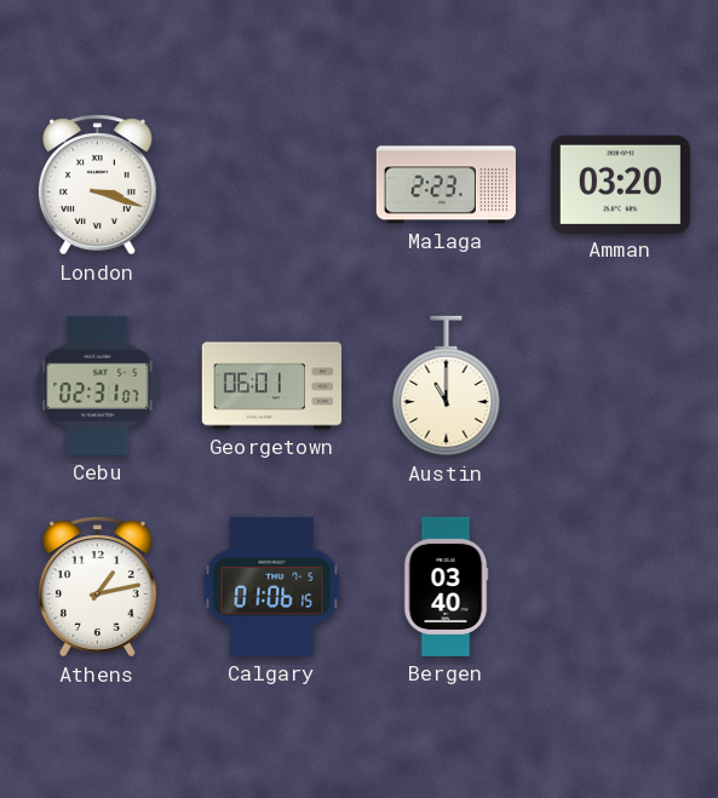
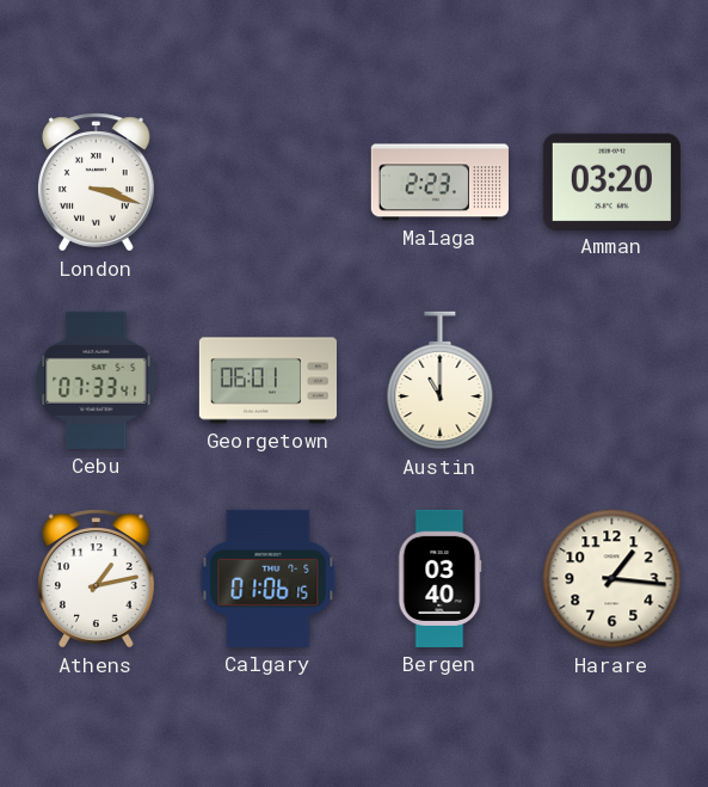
Cebu: 02:31 -> 07:33 (97, 380)
Harare: none -> 1:16 (612, 579)
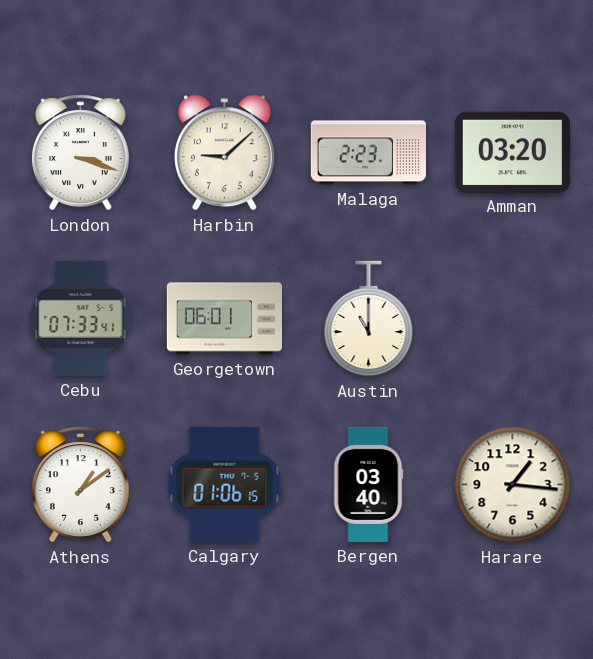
Harbin: none -> 9:08 (224, 153)
Athens: 1:13 -> 1:09 (80, 485)
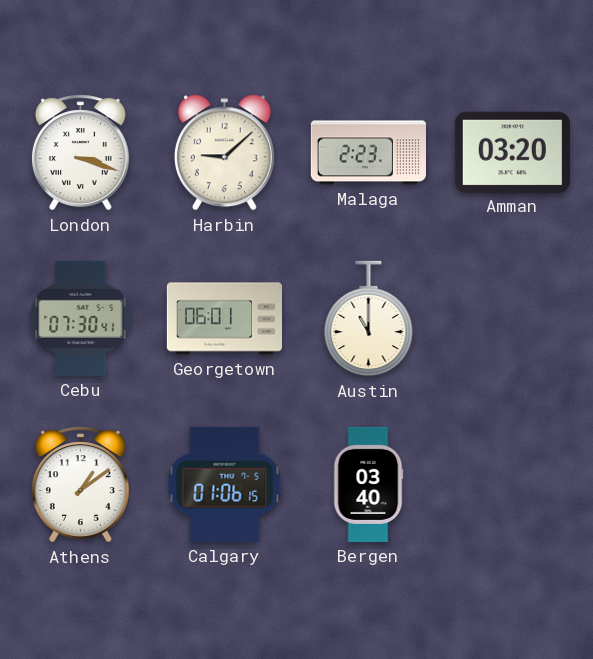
Cebu: 07:33 -> 07:30 (81, 318)
Harare: 1:16 -> none (513, 485)
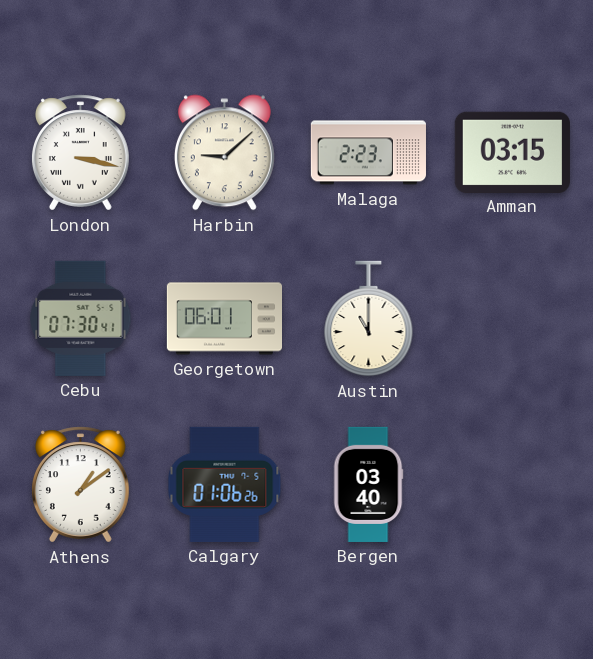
London: 3:18 -> 3:17 (80, 153)
Amman: 03:20 -> 03:15 (512, 152)
Calgary: 01:06:15 -> 01:06:26 (225, 484)
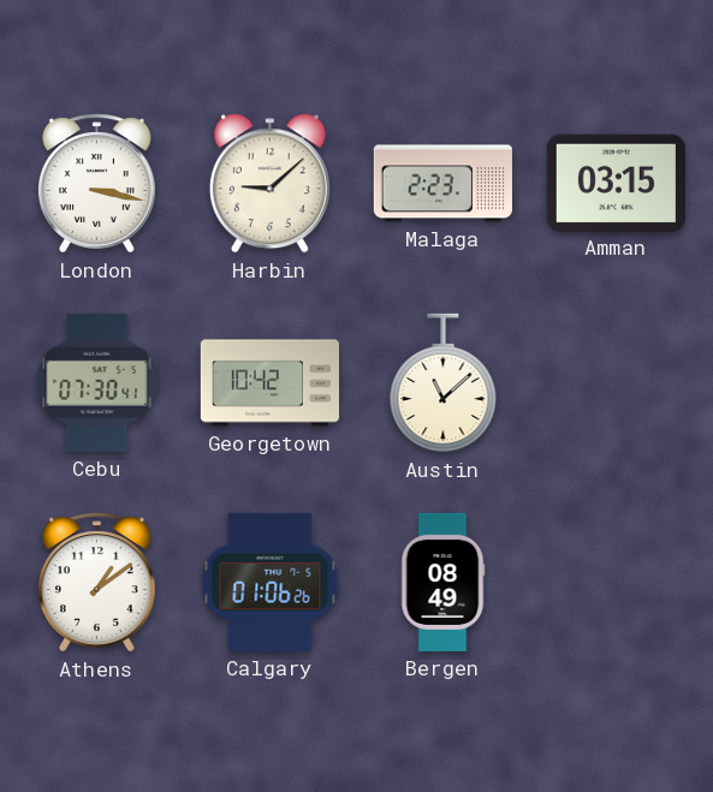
Georgetown: 06:01 -> 10:42 (269, 383)
Austin: 11:00 -> 11:08 (444, 383)
Bergen: 03:40 -> 08:49 (442, 582)
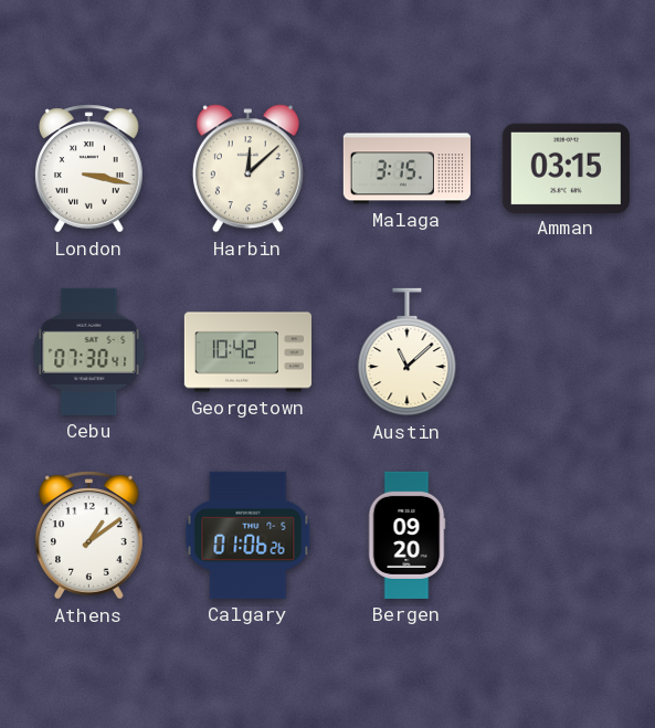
Harbin: 9:08 -> 12:08 (247, 169)
Malaga: 2:23 -> 3:15 (406, 169)
Bergen: 08:49 -> 09:20 (406, 535)
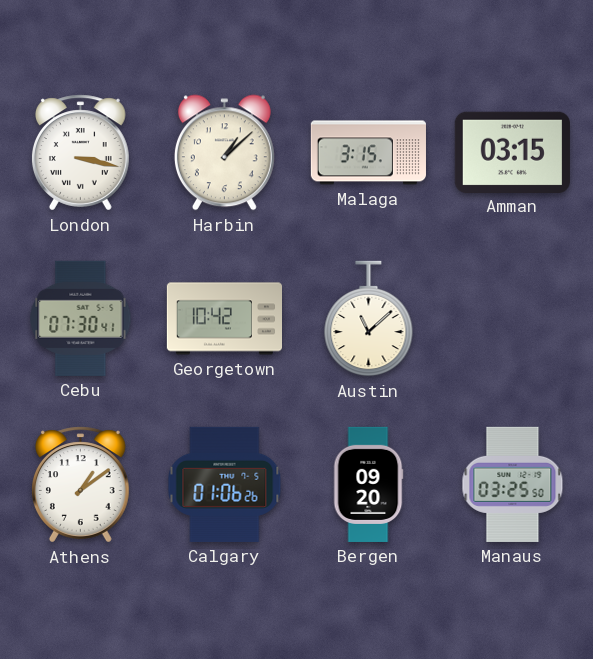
Harbin: 12:08 -> 1:08 (224, 153)
Manaus: none -> 03:25 (513, 484)
